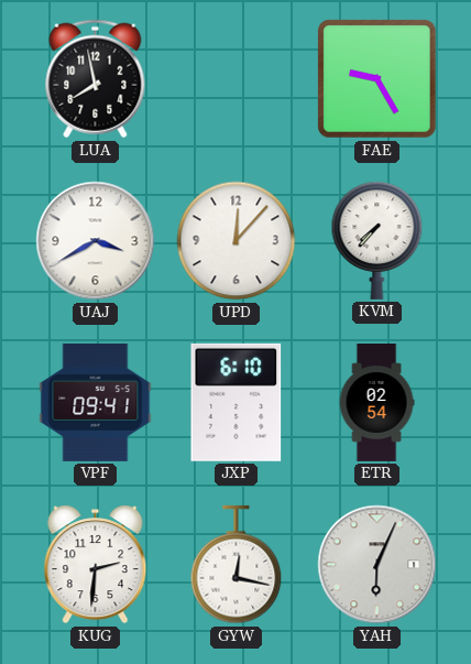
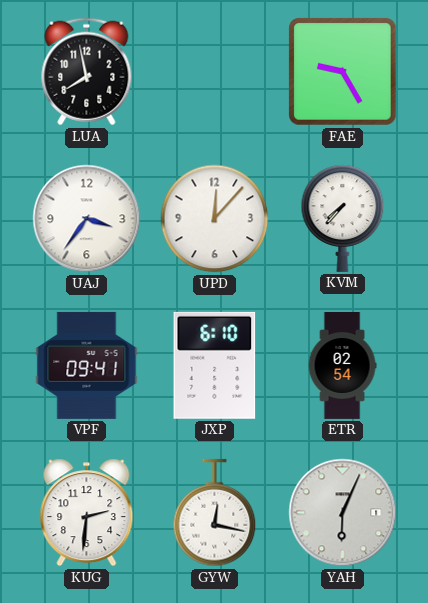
UAJ: 3:40 -> 3:36 (87, 219)
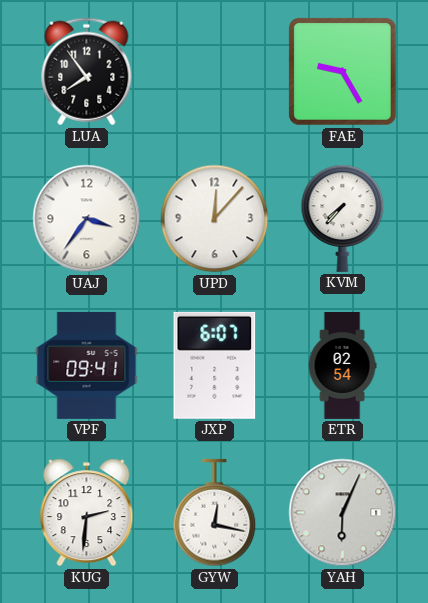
LUA: 7:58 -> 7:54 (87, 72)
JXP: 6:10 -> 6:07 (215, 365)
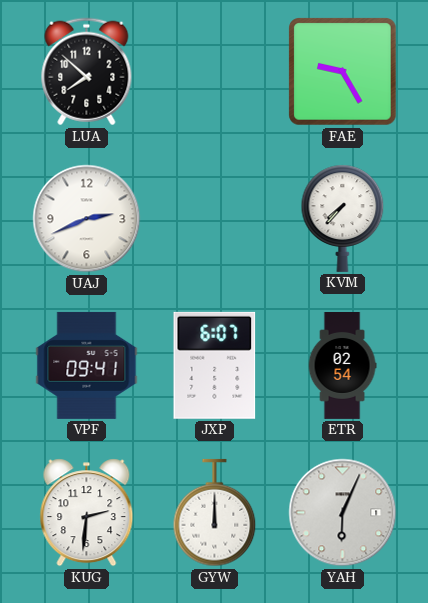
LUA: 7:54 -> 7:52 (87, 72)
UAJ: 3:36 -> 2:41 (87, 219)
UPD: 12:07 -> none (215, 219)
GYW: 12:17 -> 12:00 (215, 513)
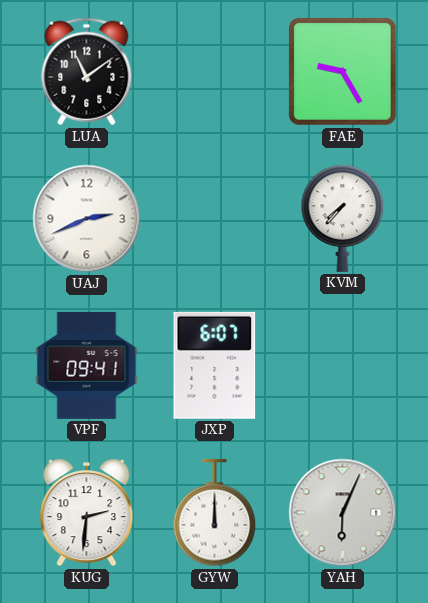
LUA: 7:52 -> 11:09 (87, 72)
ETR: 02:54 -> none (342, 366)
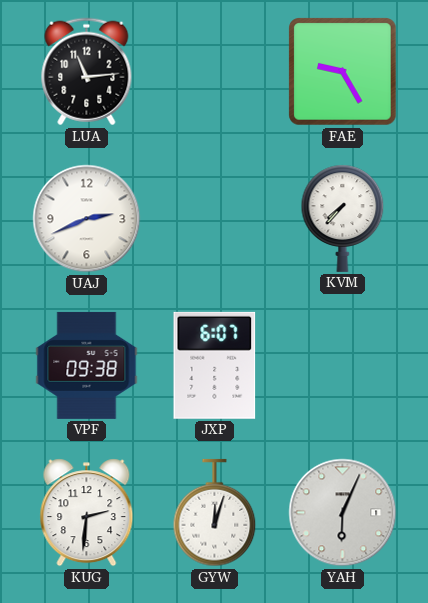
LUA: 11:09 -> 11:14 (87, 72)
VPF: 09:41 -> 09:38 (87, 365)
GYW: 12:00 -> 12:03 (215, 513)
